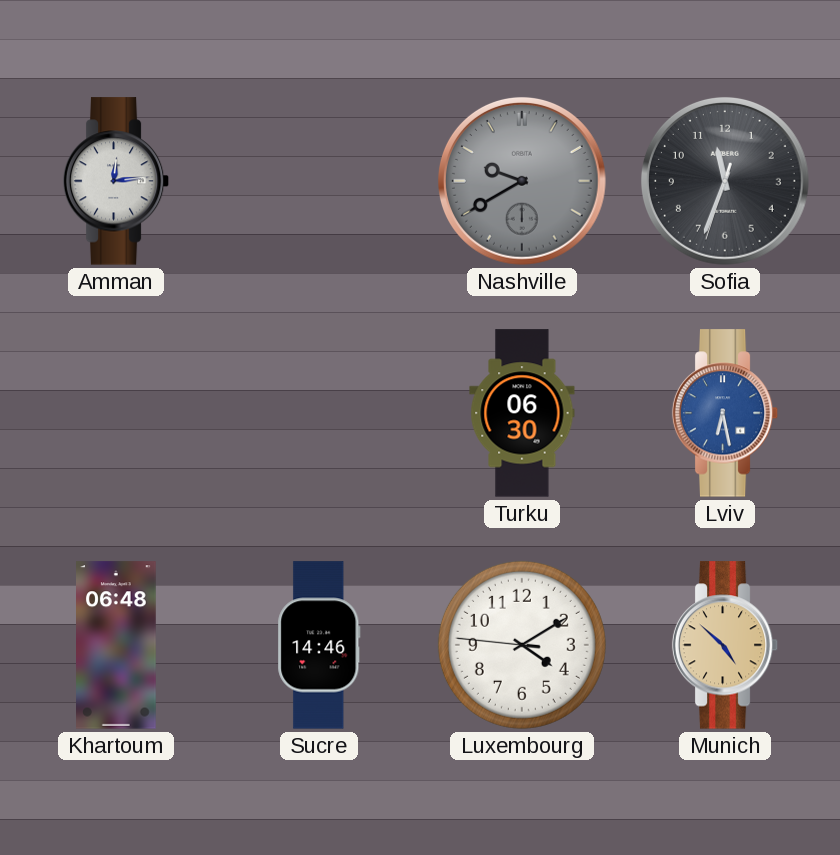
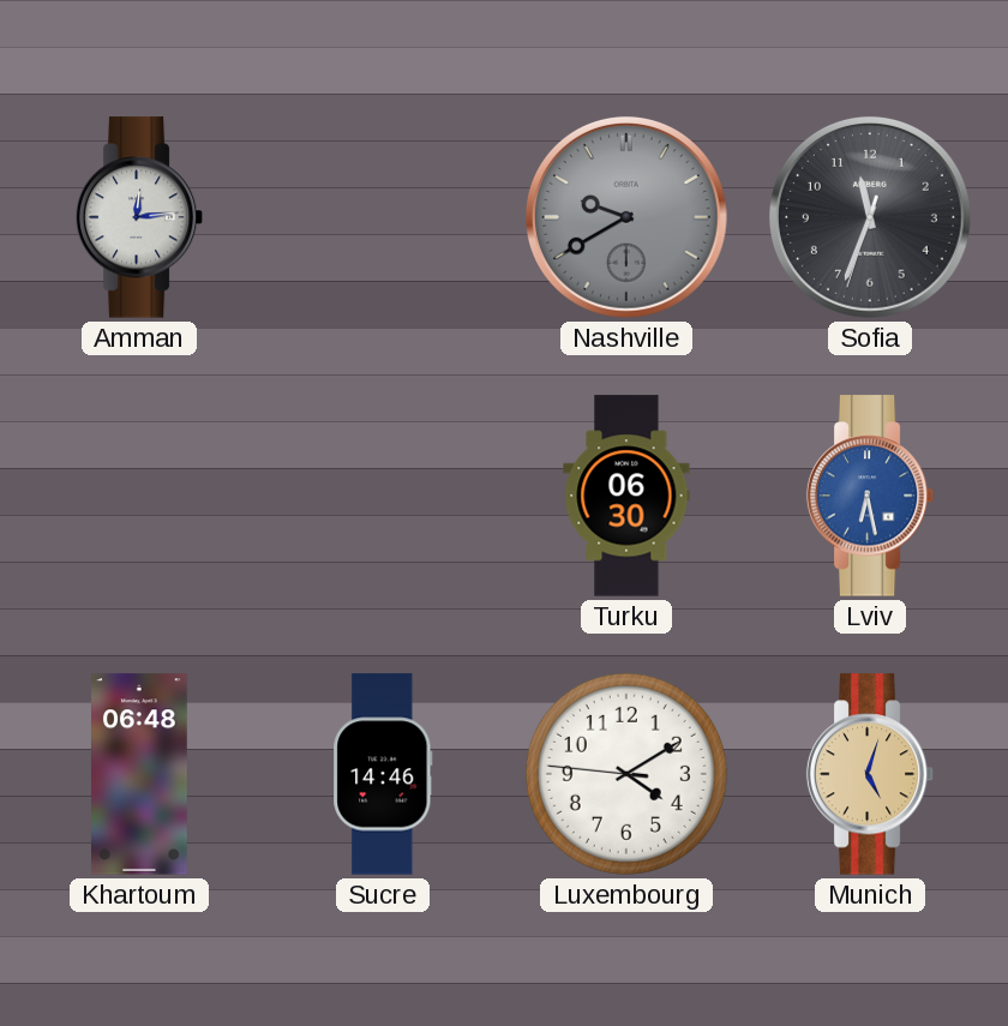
Munich: 4:52 -> 5:03 (870, 774)
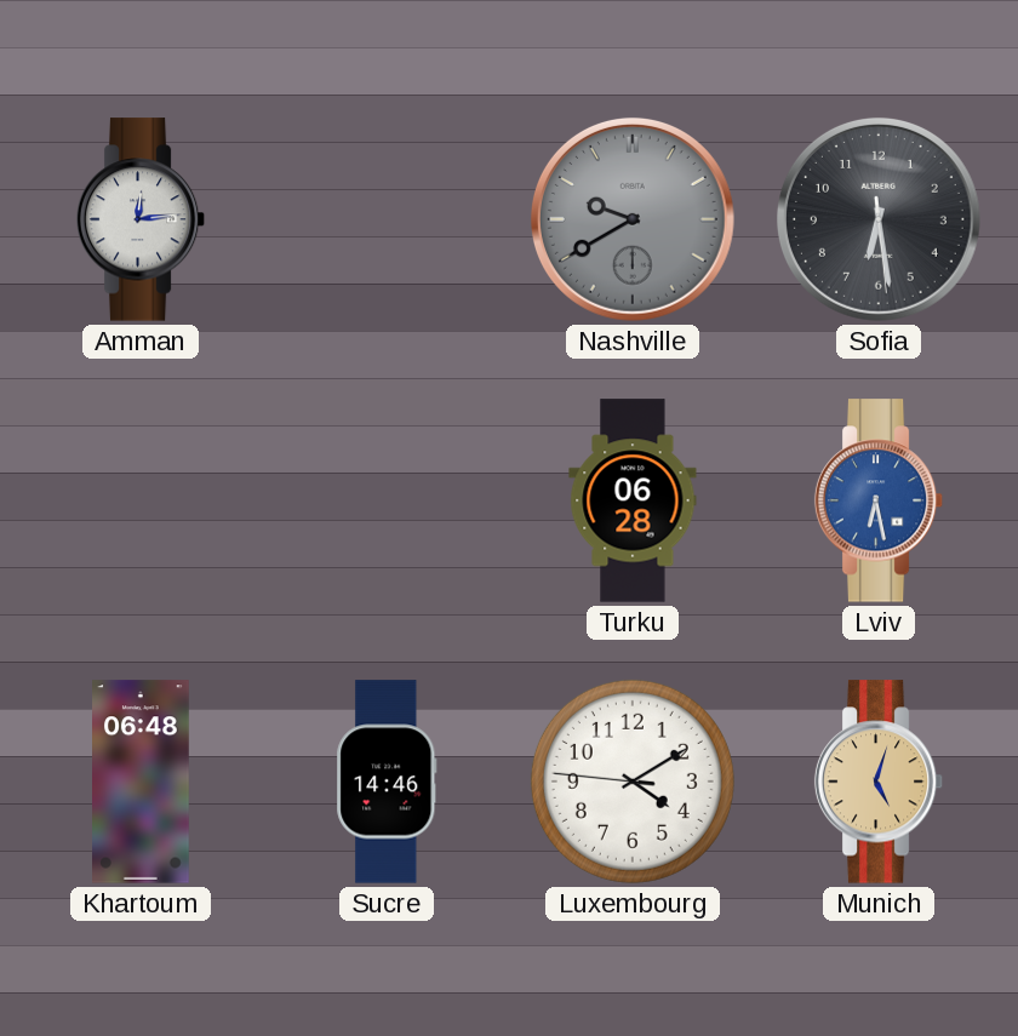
Sofia: 11:33 -> 6:28 (879, 219)
Turku: 06:30 -> 06:28 (633, 500)
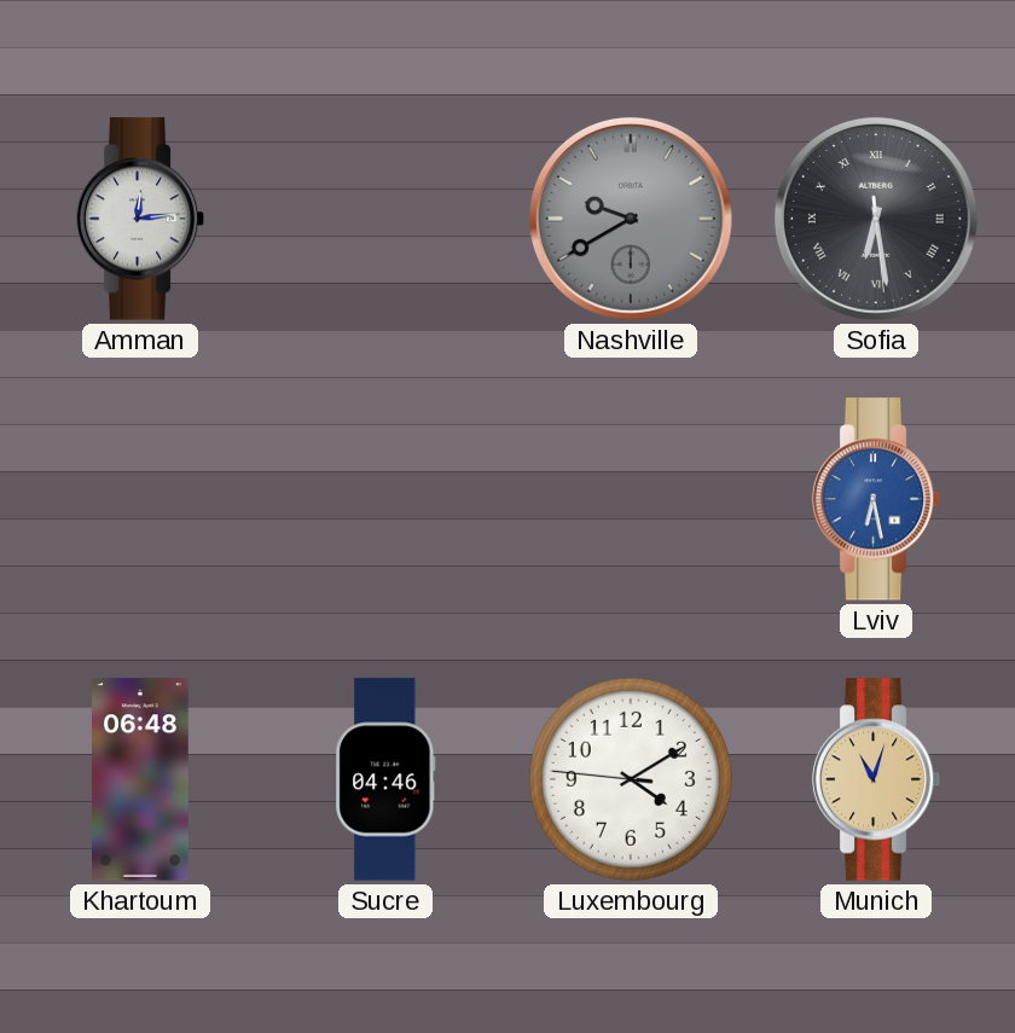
Sofia numerals: Arabic -> Roman (876, 219)
Turku: 06:28 -> none (633, 500)
Sucre: 14:46 -> 04:46 (385, 779)
Munich: 5:03 -> 11:03 (876, 779)
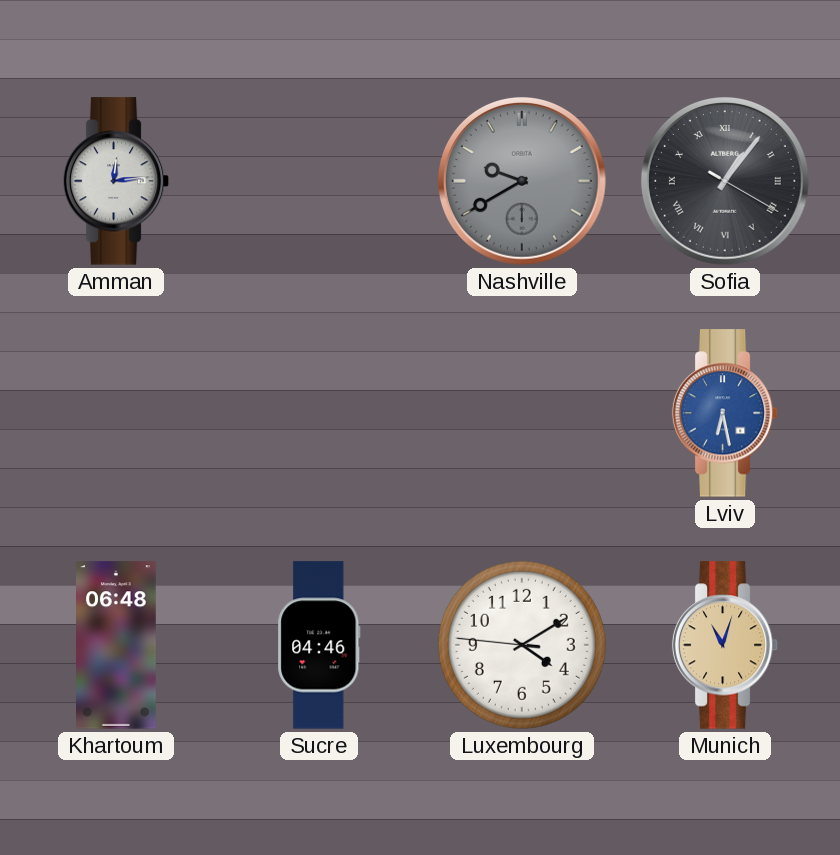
Sofia: 6:28 -> 1:06 (725, 181)
